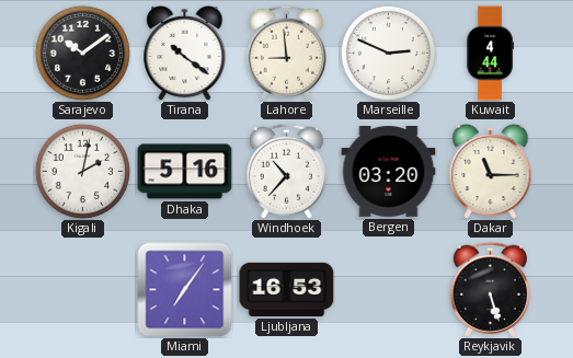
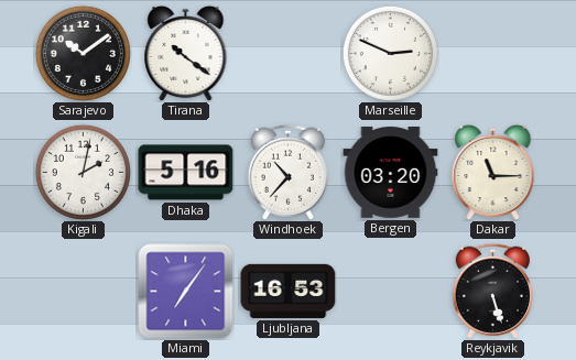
Lahore: 8:59 -> none (286, 53)
Kuwait: 4:44 -> none (490, 54)
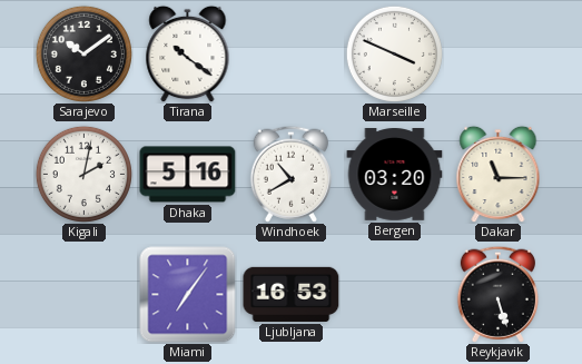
Marseille: 2:49 -> 3:49 (394, 53)
Windhoek: 10:37 -> 10:40 (290, 174)
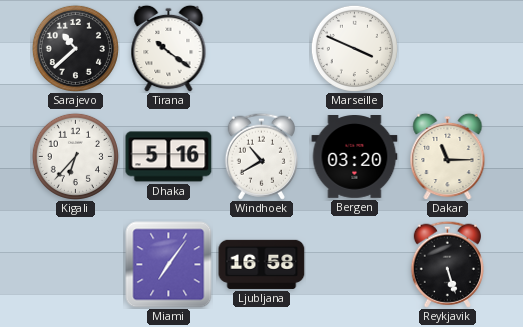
Sarajevo: 10:09 -> 10:38 (75, 48)
Kigali: 2:02 -> 6:37 (75, 156)
Ljubljana: 16:53 -> 16:58 (262, 264)
